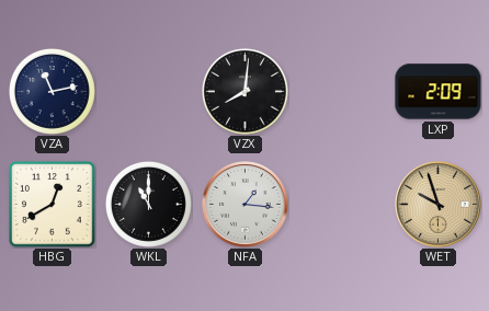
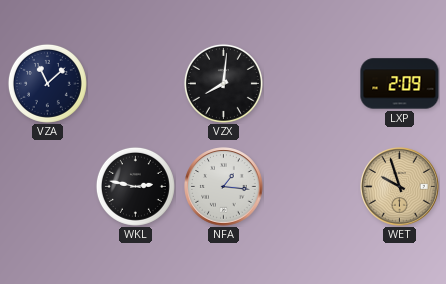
VZA: 11:13 -> 11:08 (47, 83)
HBG: 12:40 -> none (53, 205)
WKL: 11:00 -> 2:47 (135, 186)
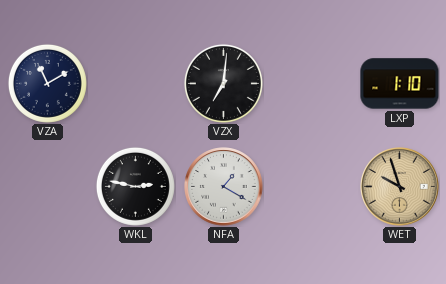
VZA: 11:08 -> 11:10 (47, 83)
VZX: 8:01 -> 7:01 (223, 83)
LXP: 2:09 -> 1:10 (400, 84)
NFA: 1:16 -> 1:20 (224, 187)
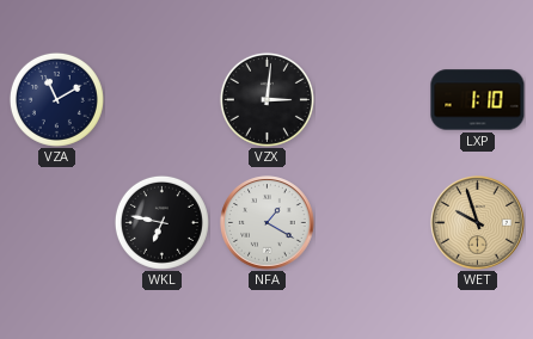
VZX: 7:01 -> 3:01 (266, 99)
WKL: 2:47 -> 6:47 (161, 222)
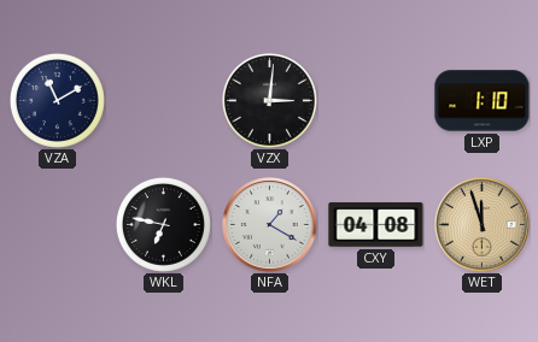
CXY: none -> 04:08 (376, 225)
WET: 9:57 -> 11:57 (483, 225)
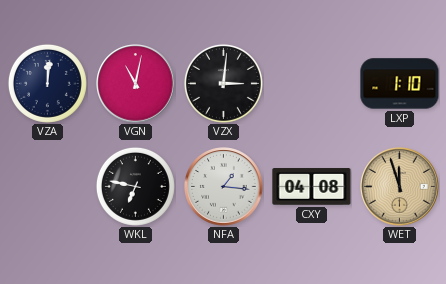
VZA: 11:10 -> 12:01 (47, 83)
VGN: none -> 11:02 (136, 84)
NFA: 1:20 -> 1:16 (224, 187)
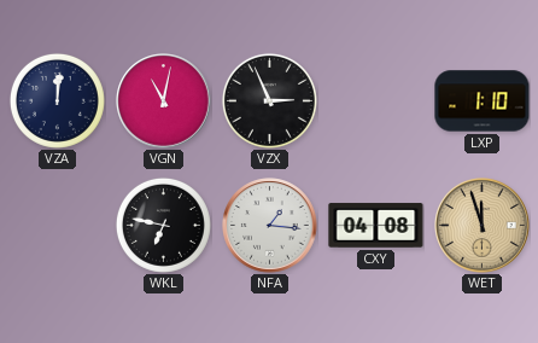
VZX: 3:01 -> 2:56 (269, 100)
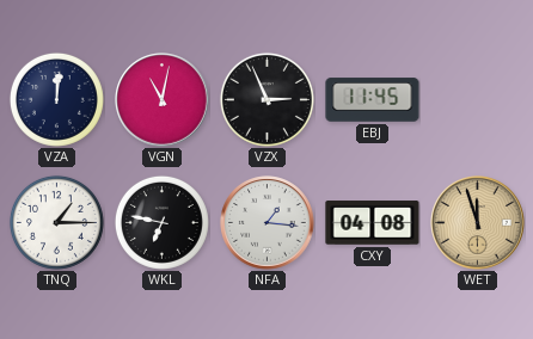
EBJ: none -> 11:45 (373, 100)
LXP: 1:10 -> none (483, 101)
TNQ: none -> 1:15 (56, 222)
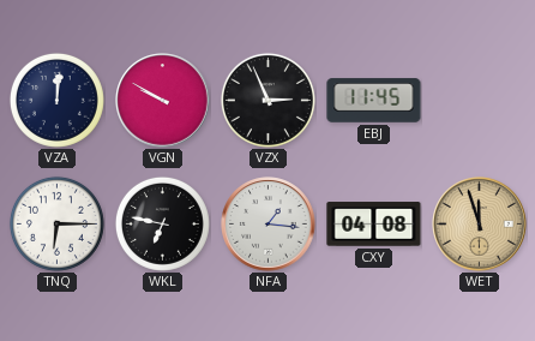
VGN: 11:02 -> 9:50 (163, 101)
TNQ: 1:15 -> 6:15 (56, 223)
